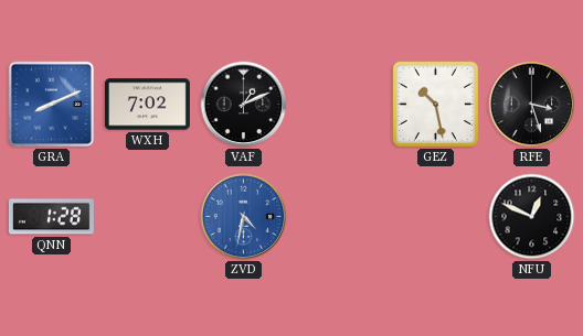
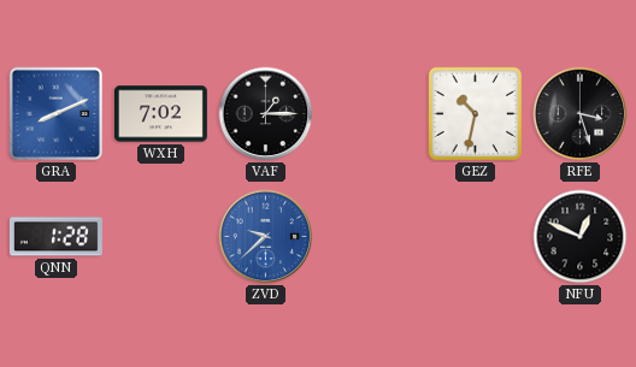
VAF: 1:11 -> 1:15 (266, 114)
GEZ: 10:28 -> 10:32 (475, 113)
ZVD: 4:32 -> 9:38 (266, 237)
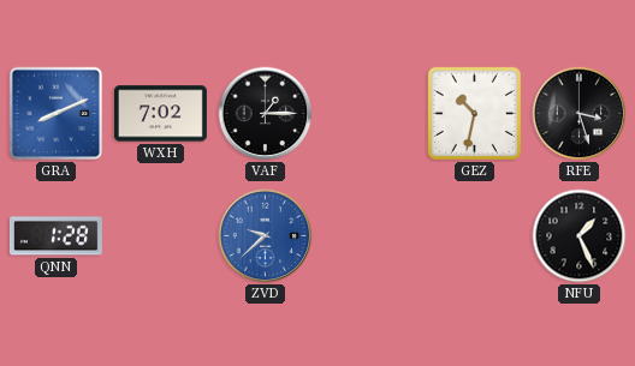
NFU: 12:49 -> 1:26 (580, 236)
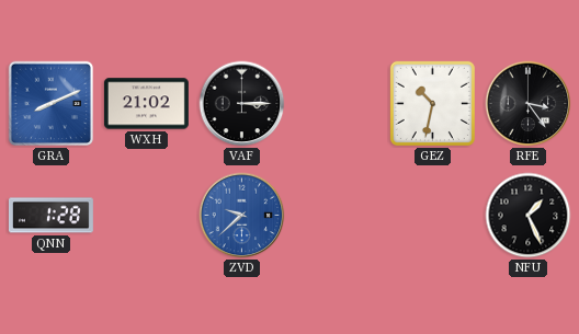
WXH: 7:02 -> 21:02 (146, 104)
VAF: 1:15 -> 3:15 (242, 104)
RFE: 3:27 -> 3:24 (529, 104)
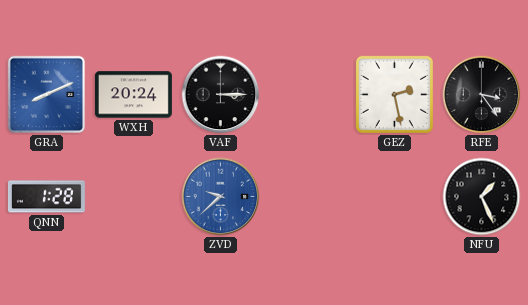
WXH: 21:02 -> 20:24 (133, 95)
GEZ: 10:32 -> 2:28 (394, 94)
